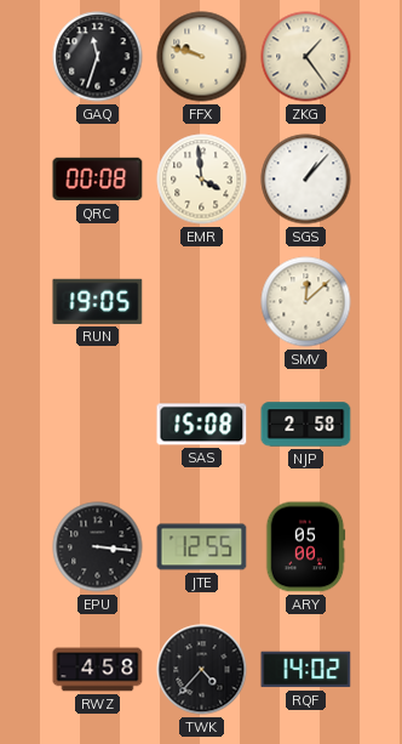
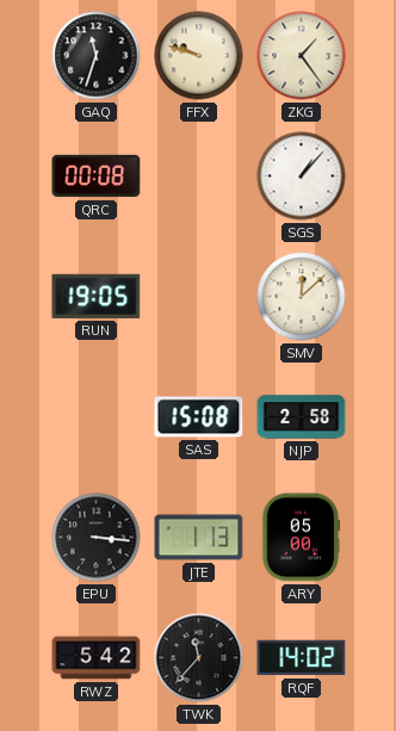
EMR: 3:59 -> none (202, 180)
JTE: 12:55 -> 1:13 (199, 538)
RWZ: 4:58 -> 5:42 (97, 658)
TWK: 4:37 -> 11:37 (199, 658)
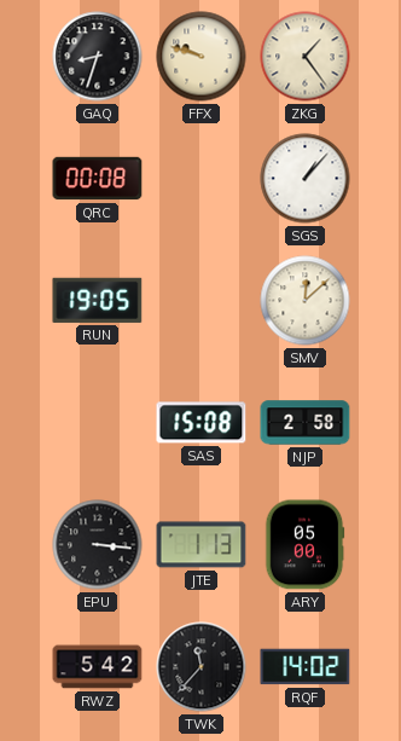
GAQ: 11:33 -> 8:33 (98, 57)
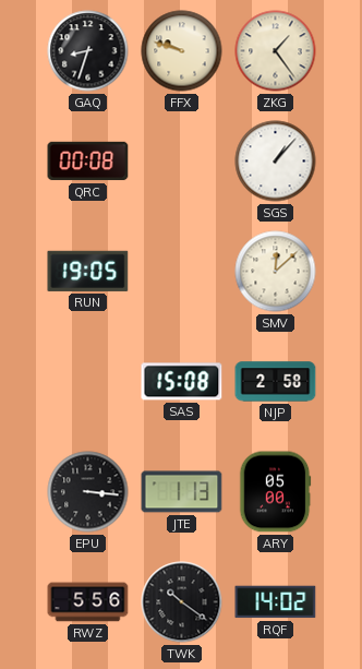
RWZ: 5:42 -> 5:56 (88, 602)
TWK: 11:37 -> 10:21 (182, 602)
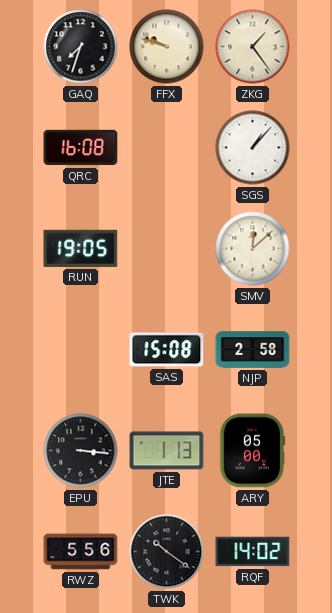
GAQ: 8:33 -> 7:33 (81, 47)
QRC: 00:08 -> 16:08 (81, 148)
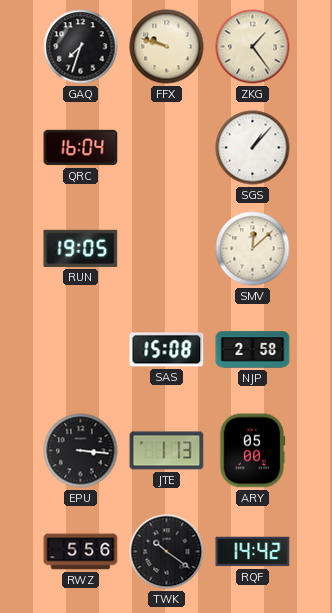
QRC: 16:08 -> 16:04 (81, 148)
RQF: 14:02 -> 14:42 (253, 552)
